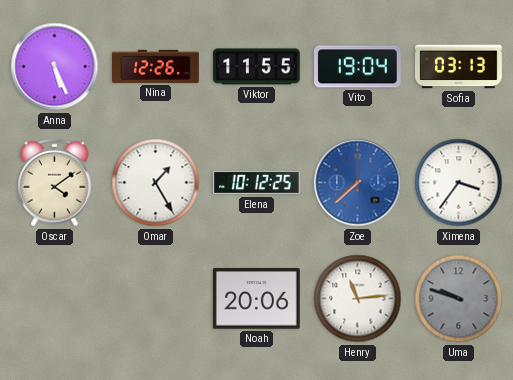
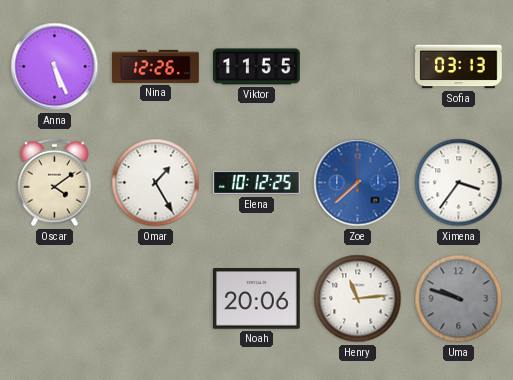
Vito: 19:04 -> none (358, 67)
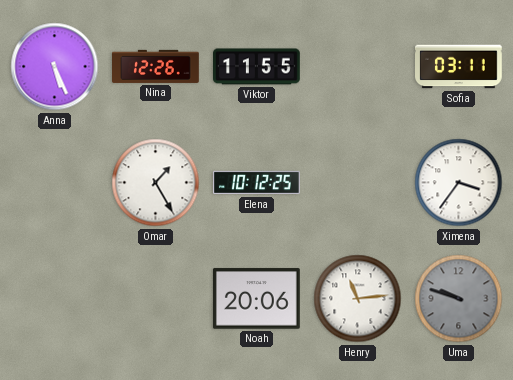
Sofia: 03:13 -> 03:11 (459, 67)
Oscar: 4:09 -> none (55, 183)
Zoe: 7:38 -> none (358, 183)
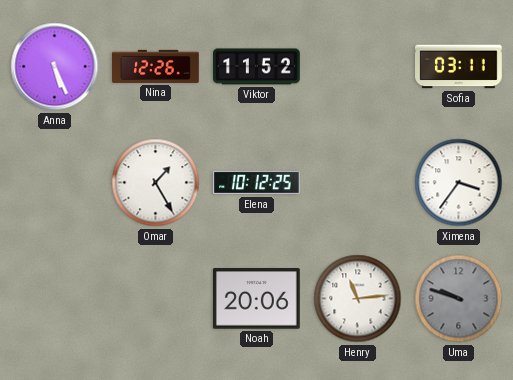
Viktor: 11:55 -> 11:52 (257, 67)
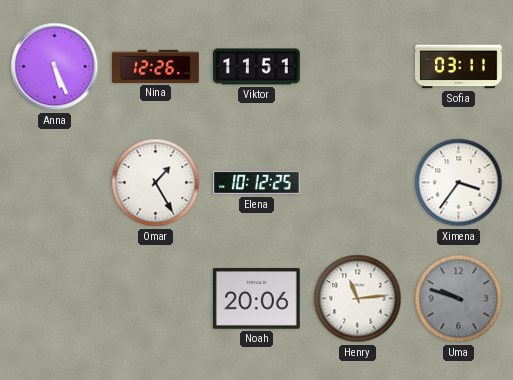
Viktor: 11:52 -> 11:51 (257, 67)
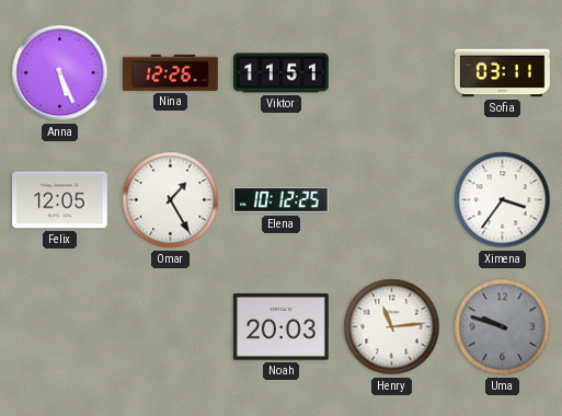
Felix: none -> 12:05 (60, 200)
Noah: 20:06 -> 20:03 (280, 327)
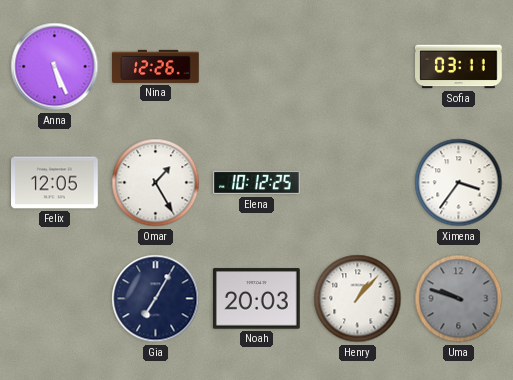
Viktor: 11:51 -> none (282, 73)
Gia: none -> 7:05 (156, 299)
Henry: 11:14 -> 1:07 (358, 299)
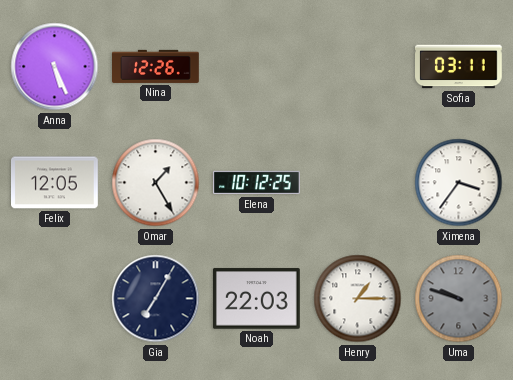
Noah: 20:03 -> 22:03 (256, 299)
Henry: 1:07 -> 1:15 (358, 299)
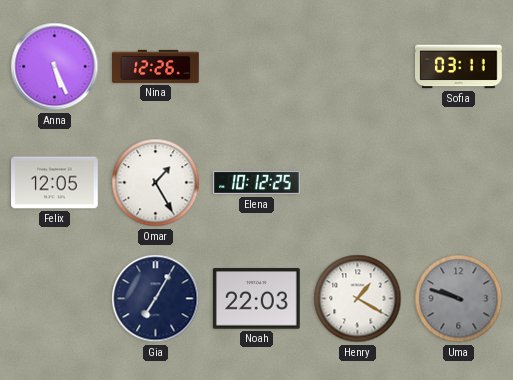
Ximena: 3:36 -> none (459, 183)
Henry: 1:15 -> 1:20 (358, 299)
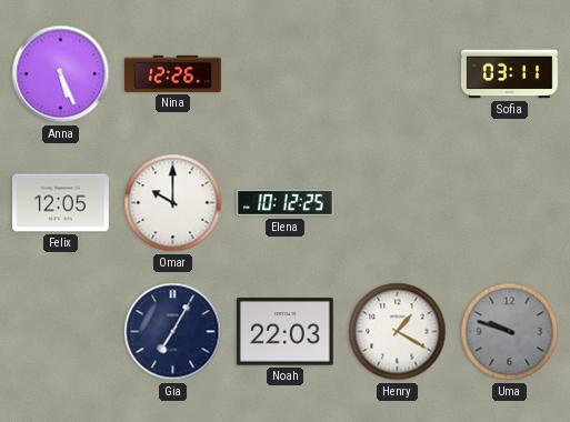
Omar: 1:25 -> 10:00 (173, 203)
